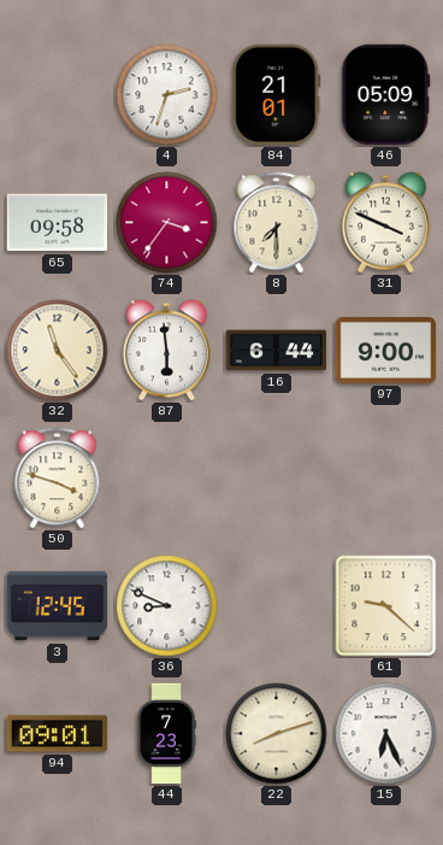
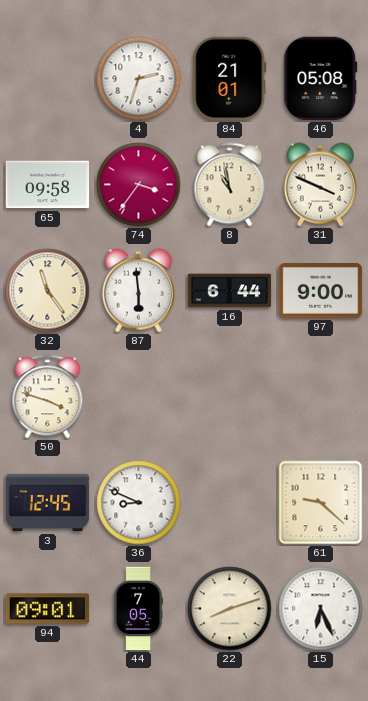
46: 05:09 -> 05:08 (321, 79)
8: 7:30 -> 10:58 (230, 185)
44: 7:23 -> 7:05 (138, 609)
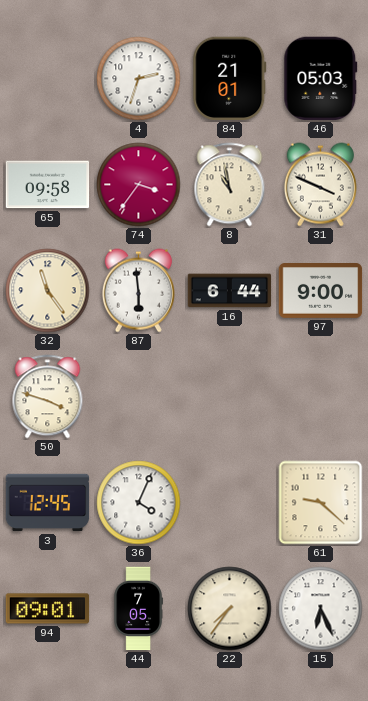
46: 05:08 -> 05:03 (321, 79)
36: 8:49 -> 4:04 (139, 503)
22: 8:12 -> 7:36 (230, 609)
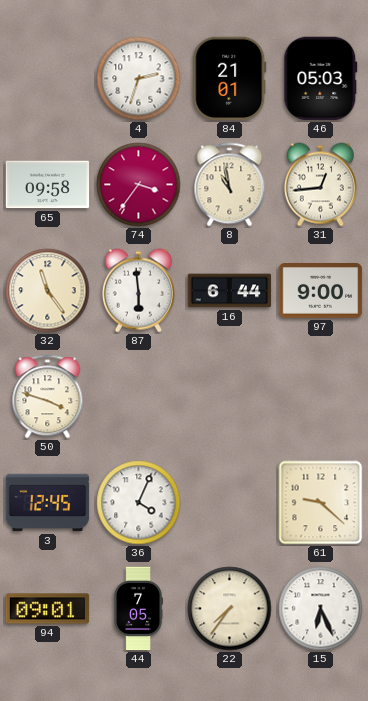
31: 3:49 -> 12:44 (320, 185)
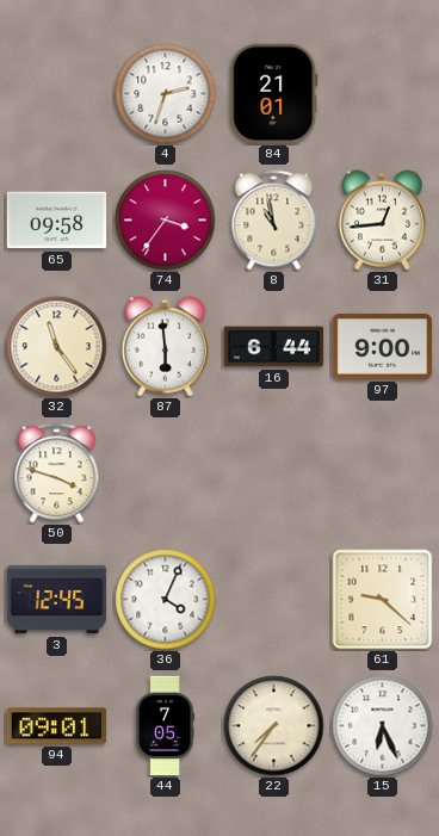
46: 05:03 -> none (321, 79)
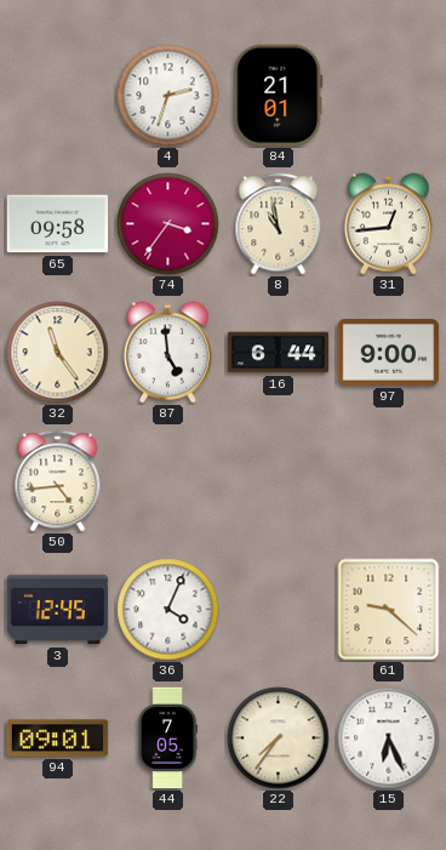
87: 5:59 -> 4:59 (167, 353)
50: 3:48 -> 4:44 (58, 481)
